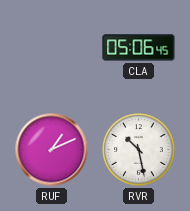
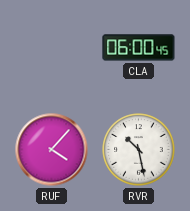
CLA: 05:06 -> 06:00 (139, 48)
RUF: 1:11 -> 4:07 (52, 150)
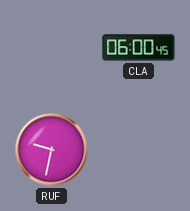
RUF: 4:07 -> 9:32 (52, 150)
RVR: 10:28 -> none (139, 150)
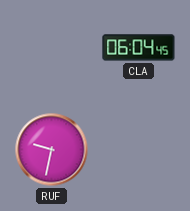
CLA: 06:00 -> 06:04 (139, 48)
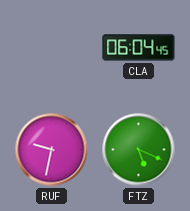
FTZ: none -> 5:19 (139, 150)
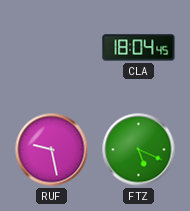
CLA: 06:04 -> 18:04 (139, 48)
RUF: 9:32 -> 9:28 (52, 150)
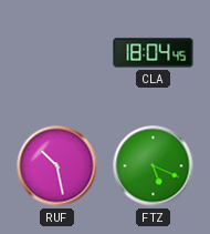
RUF: 9:28 -> 10:28 (57, 166)
